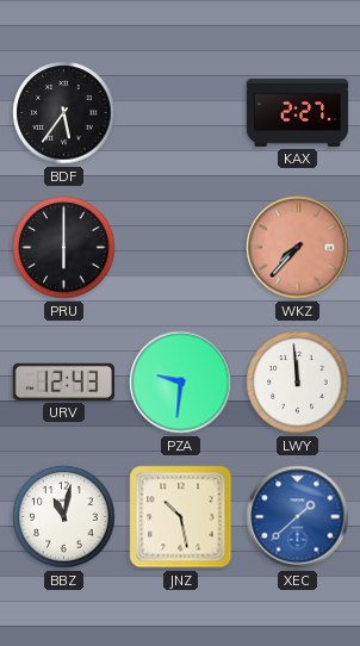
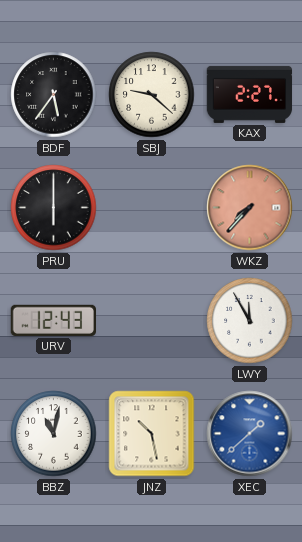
SBJ: none -> 9:22 (152, 95)
PZA: 9:31 -> none (181, 383)
LWY: 11:59 -> 11:55 (250, 321)
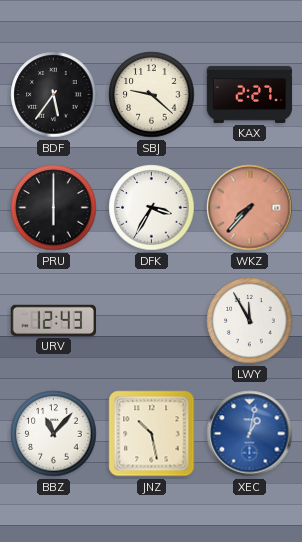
DFK: none -> 3:35 (152, 208)
BBZ: 11:02 -> 11:07 (54, 434)
XEC: 1:38 -> 1:02 (250, 434)
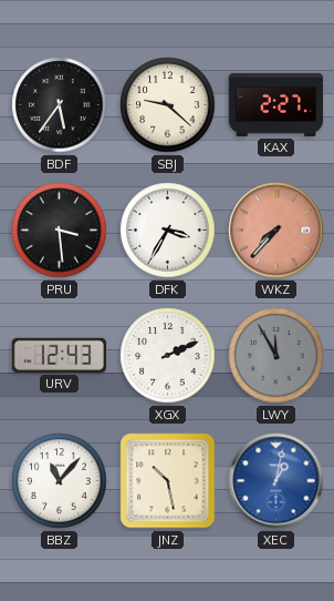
PRU: 6:00 -> 3:29 (60, 231)
XGX: none -> 2:11 (168, 356)
LWY dial: white -> grey (276, 356)
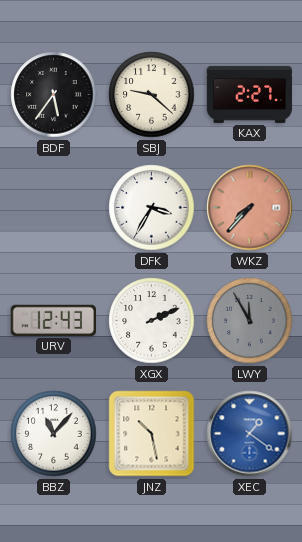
PRU: 3:29 -> none (60, 231)
XEC: 1:02 -> 1:21 (250, 434)
